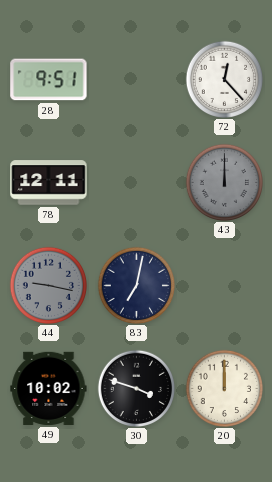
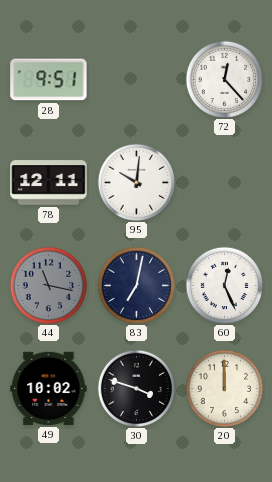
95: none -> 10:01 (136, 182)
43: 12:00 -> none (224, 182)
44: 9:17 -> 11:17 (48, 285)
60: none -> 12:26 (224, 285)
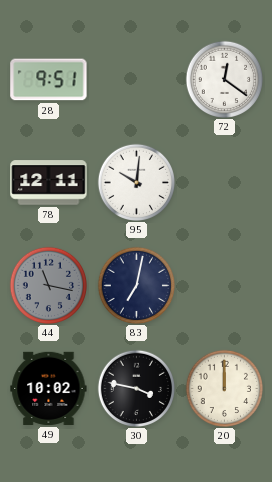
72: 12:23 -> 12:21 (224, 79)
60: 12:26 -> none (224, 285)
30: 3:48 -> 3:47 (136, 388)
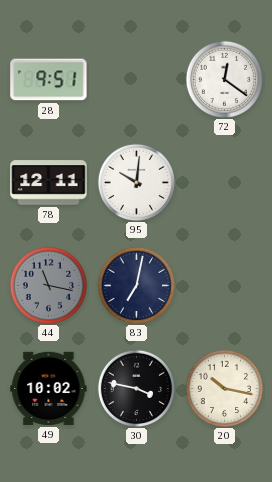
20: 12:00 -> 10:17 (224, 388)
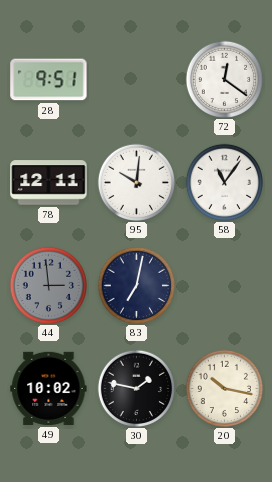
58: none -> 11:06 (224, 182)
44: 11:17 -> 2:59 (48, 285)
30: 3:47 -> 1:47 (136, 388)
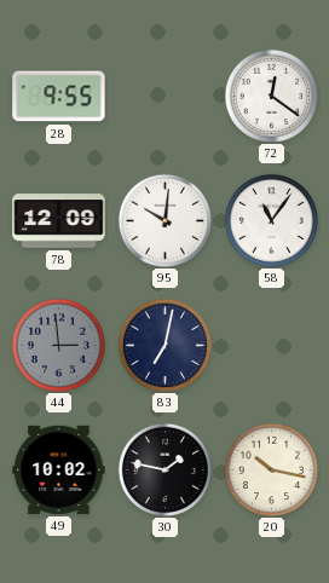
28: 9:51 -> 9:55 (59, 97)
78: 12:11 -> 12:09 (59, 221)
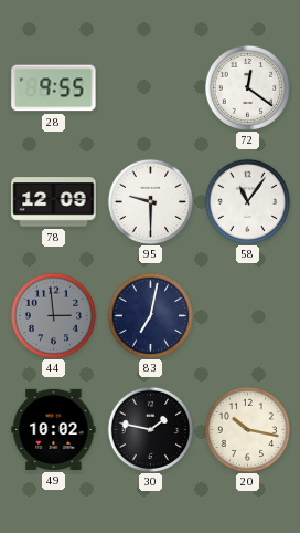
95: 10:01 -> 9:30 (150, 201)
